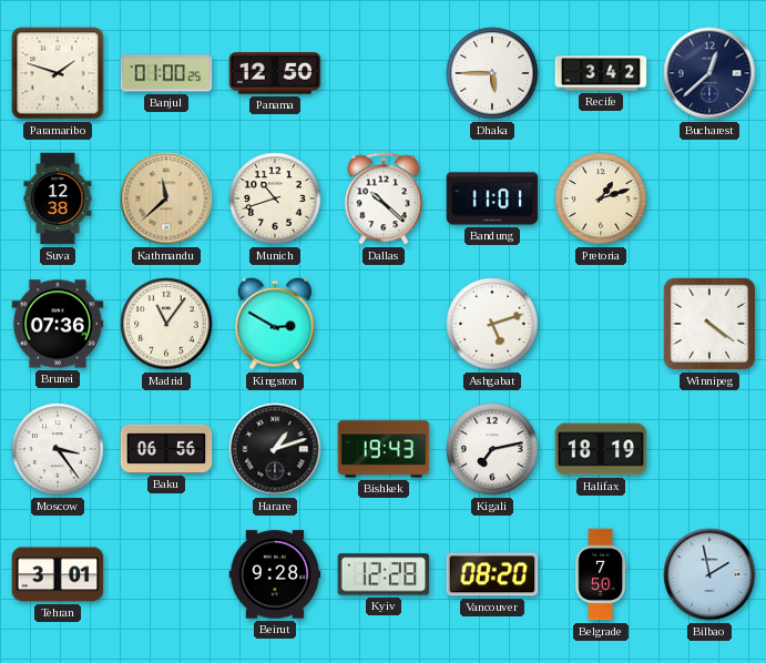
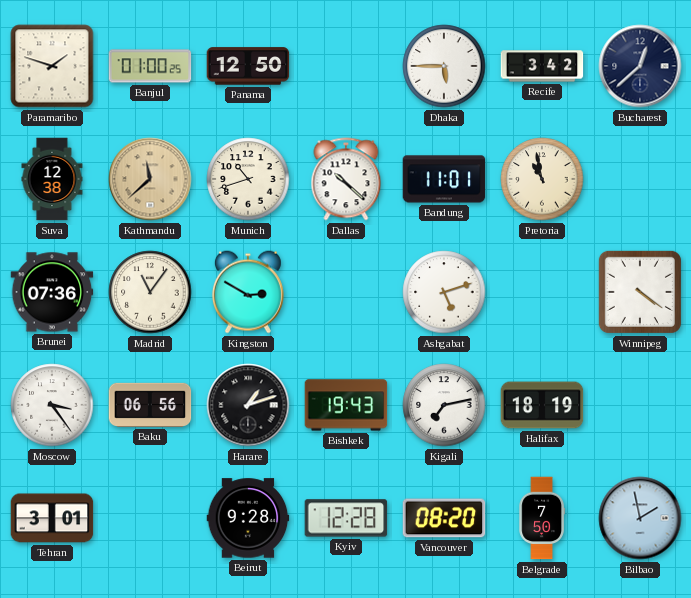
Pretoria: 1:12 -> 10:58 (542, 179)
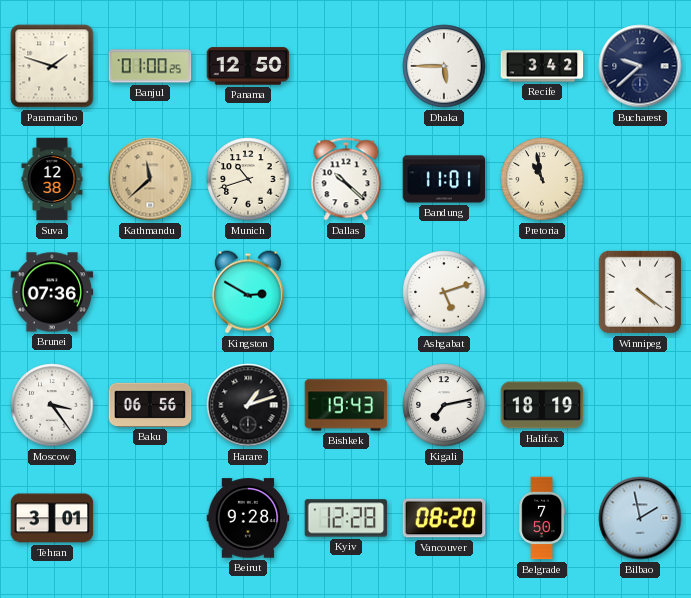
Bucharest: 12:38 -> 9:38 (640, 66)
Madrid: 11:06 -> none (150, 292)
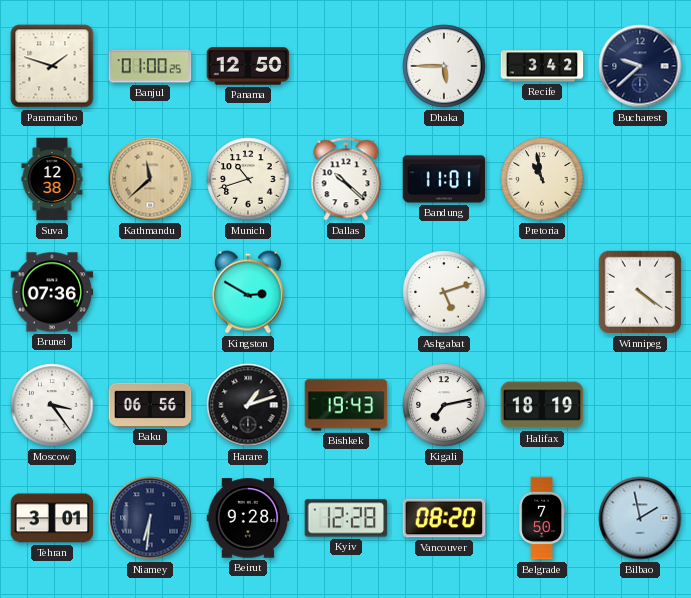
Niamey: none -> 6:31 (150, 518)
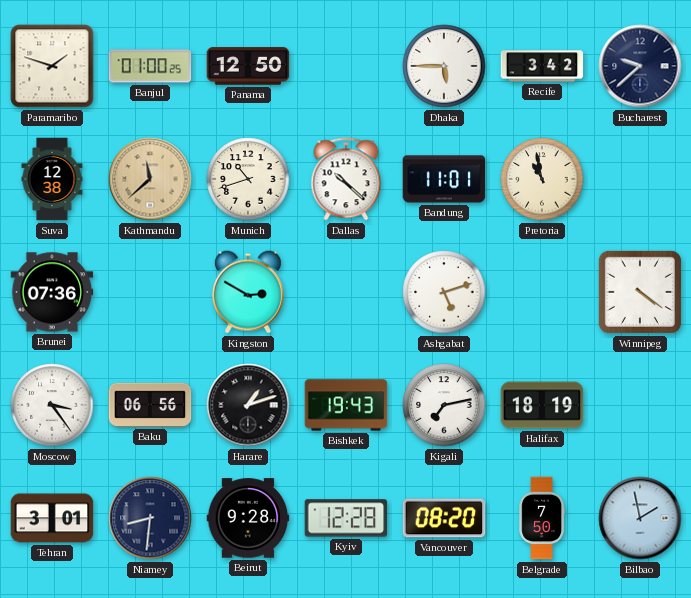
Niamey: 6:31 -> 8:31 (150, 518)
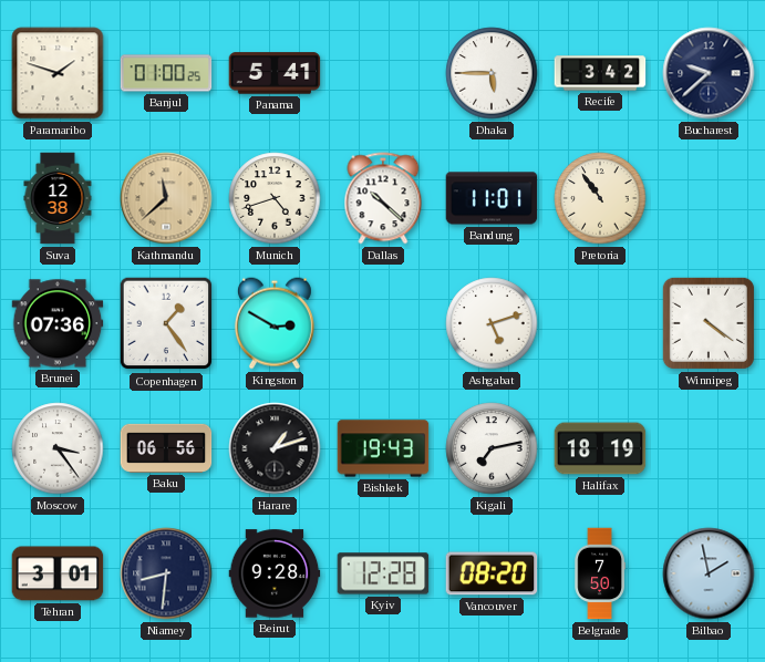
Panama: 12:50 -> 5:41 (275, 73)
Munich: 10:42 -> 4:42 (275, 198)
Pretoria: 10:58 -> 10:54 (600, 198)
Copenhagen: none -> 1:24 (166, 323)
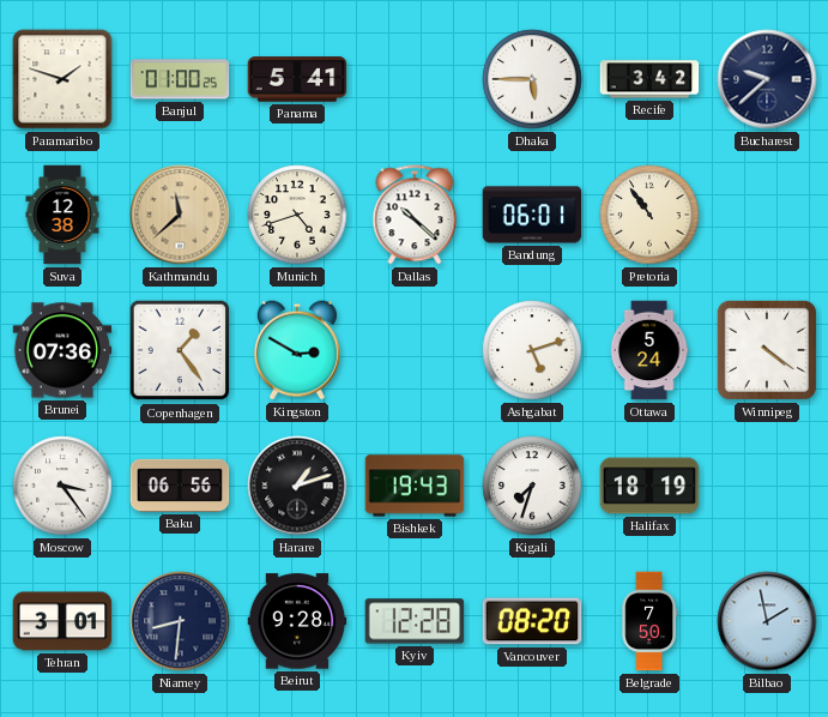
Bandung: 11:01 -> 06:01 (532, 215)
Ottawa: none -> 5:24 (649, 350)
Kigali: 7:13 -> 7:33 (532, 486)
